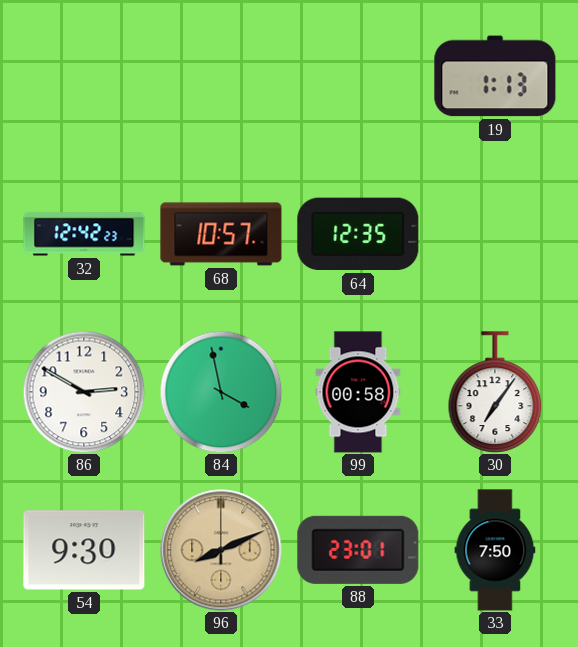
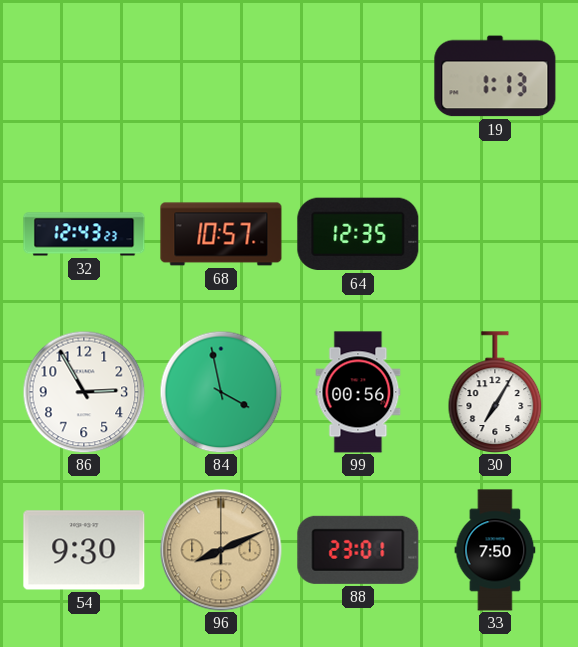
32: 12:42 -> 12:43 (84, 234)
86: 2:50 -> 2:55 (84, 392)
99: 00:58 -> 00:56 (358, 392)
30: 7:06 -> 7:05 (495, 392)
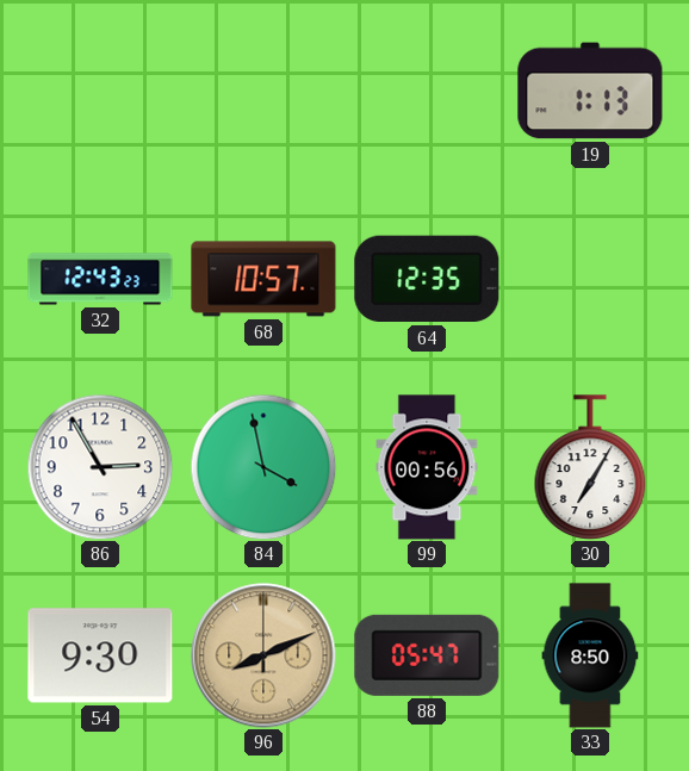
88: 23:01 -> 05:47 (427, 655)
33: 7:50 -> 8:50 (590, 655)
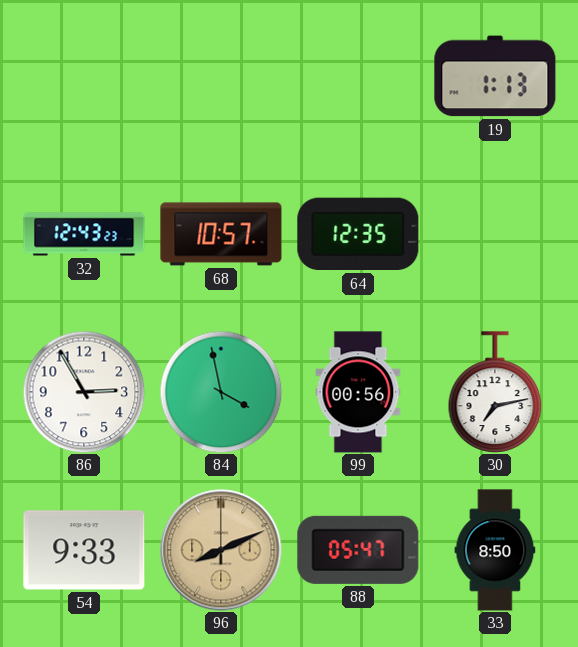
30: 7:05 -> 7:13 (495, 392)
54: 9:30 -> 9:33 (84, 550)
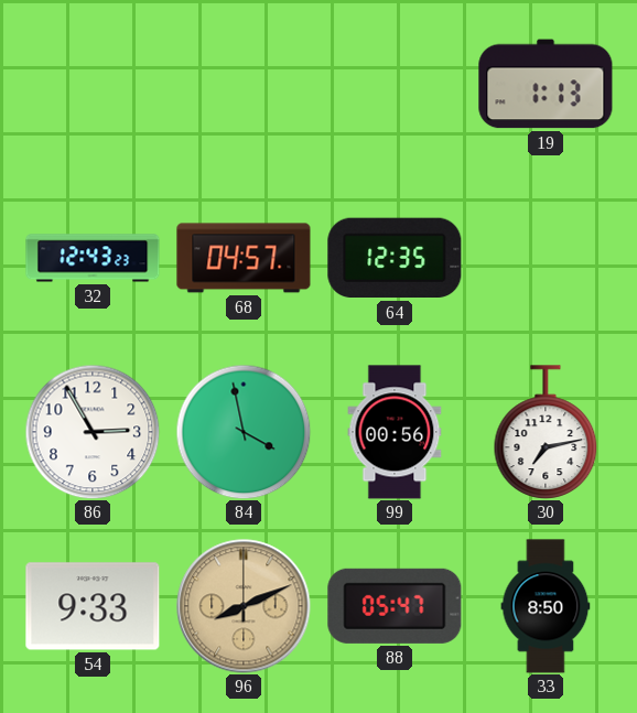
68: 10:57 -> 04:57 (244, 258)
